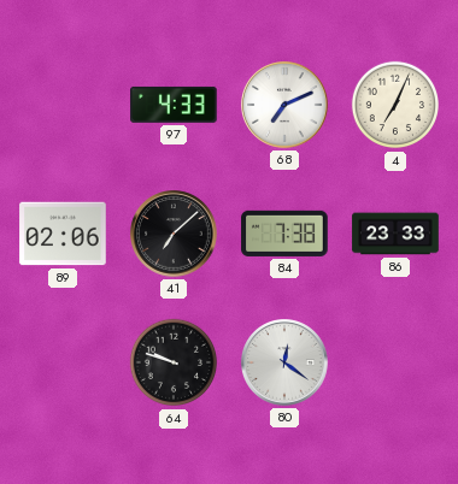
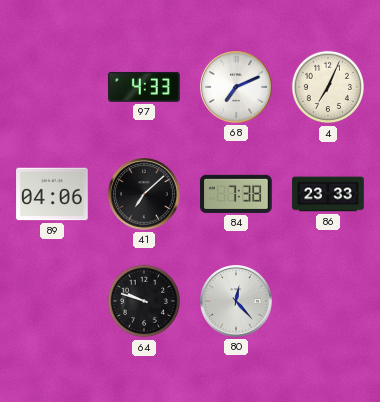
89: 02:06 -> 04:06 (52, 194)
80: 12:21 -> 12:23 (236, 301)
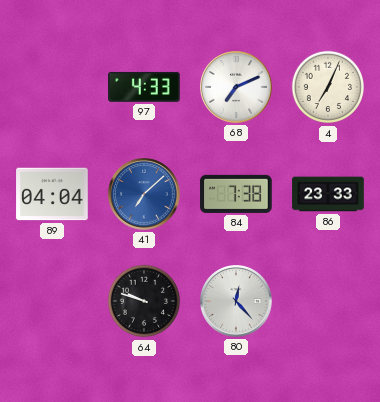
89: 04:06 -> 04:04 (52, 194)
41 dial: black -> blue (144, 194)
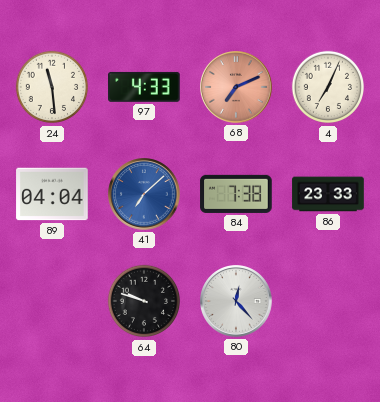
24: none -> 11:29 (52, 87)
68 dial: white -> salmon (236, 87)
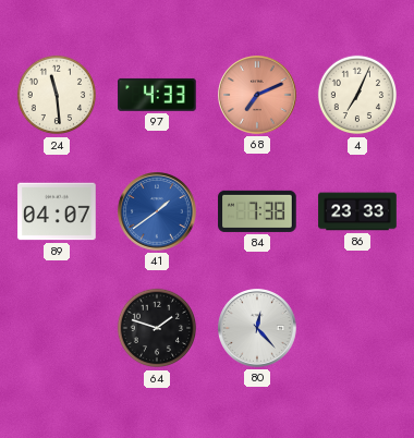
89: 04:04 -> 04:07 (57, 211)
41: 7:08 -> 1:39 (157, 211)
64: 9:48 -> 1:48 (157, 328)
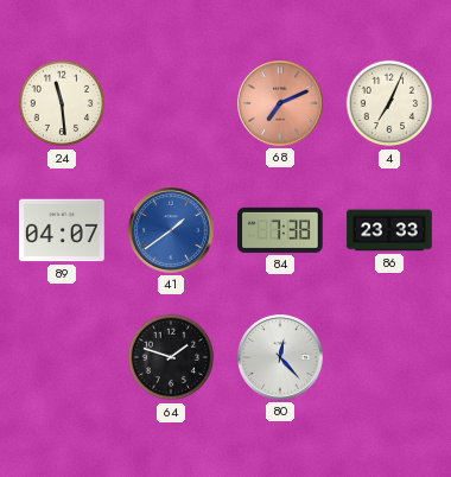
97: 4:33 -> none (157, 95)
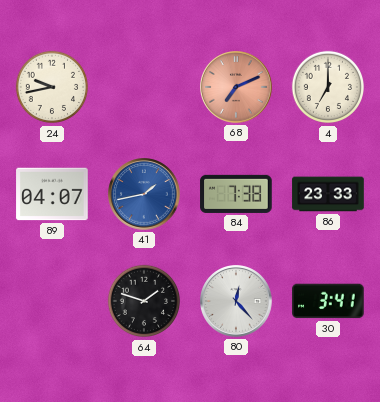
24: 11:29 -> 9:43 (52, 87)
4: 7:04 -> 7:00 (328, 87)
41: 1:39 -> 1:43 (144, 194)
30: none -> 3:41 (328, 301)
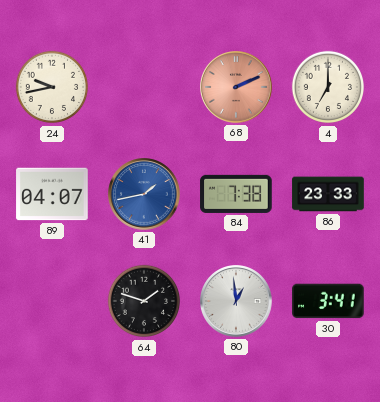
68: 7:11 -> 2:11 (236, 87)
80: 12:23 -> 12:59 (236, 301)
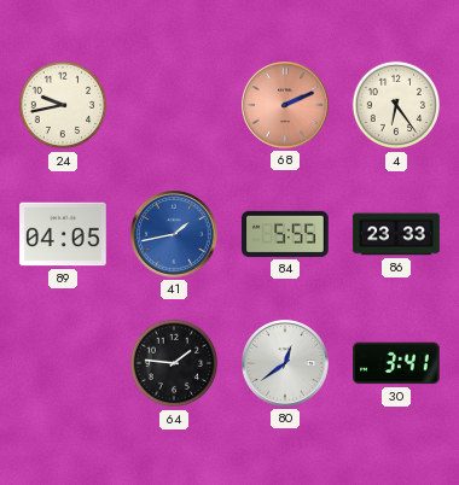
4: 7:00 -> 6:24 (396, 105)
89: 04:07 -> 04:05 (63, 234)
84: 7:38 -> 5:55 (285, 234)
64: 1:48 -> 1:46 (174, 363)
80: 12:59 -> 12:39 (285, 363)
